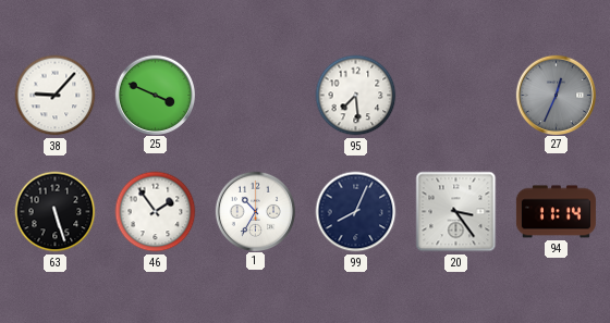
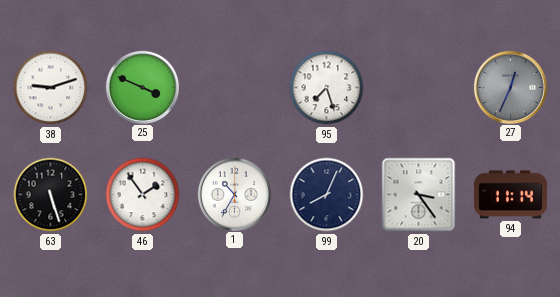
38: 9:07 -> 9:12 (51, 88)
95: 7:29 -> 7:27 (327, 88)
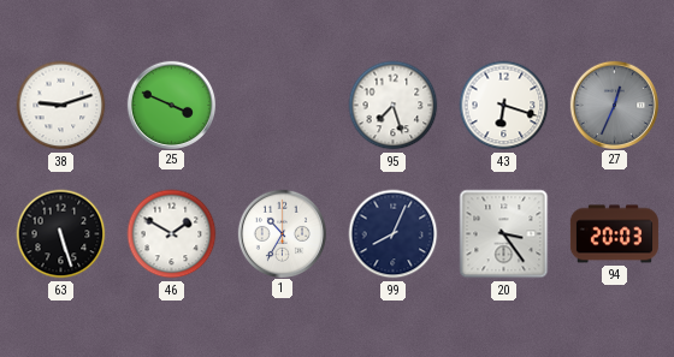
43: none -> 6:18 (504, 106)
46: 1:54 -> 1:50 (172, 234)
94: 11:14 -> 20:03 (614, 234)
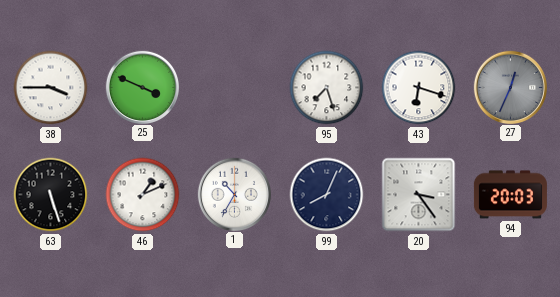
38: 9:12 -> 3:45 (51, 88)
46: 1:50 -> 1:11 (143, 195)
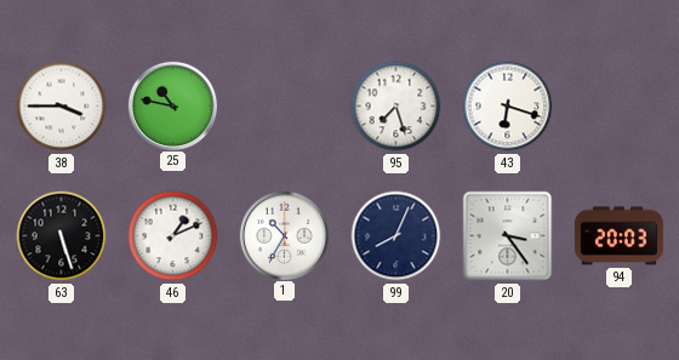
25: 3:49 -> 10:47 (172, 105)
27: 12:34 -> none (510, 87)
